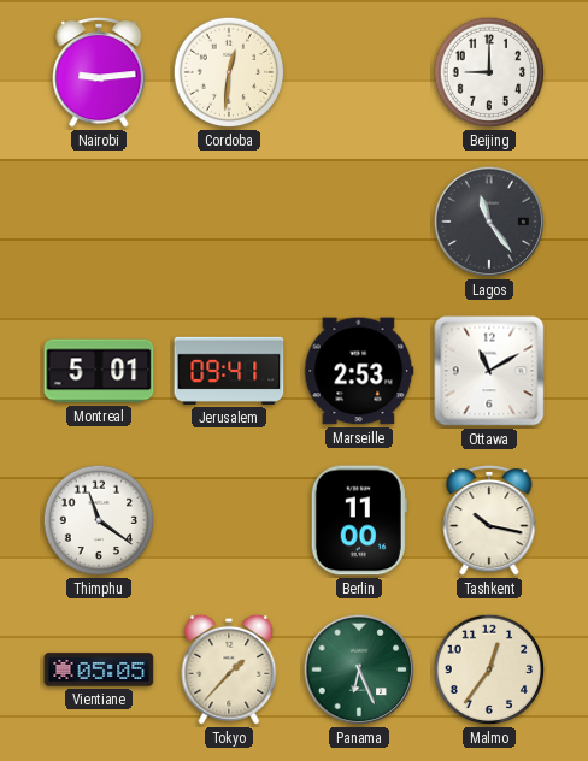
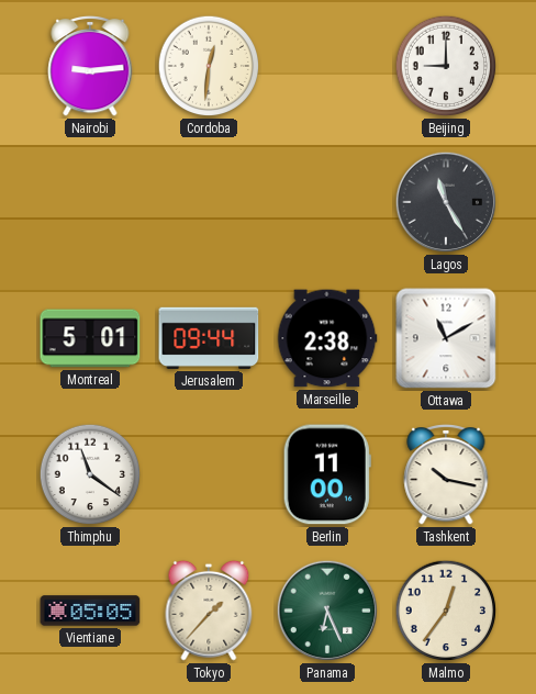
Lagos: 11:24 -> 11:25 (446, 202)
Jerusalem: 09:41 -> 09:44 (209, 338)
Marseille: 2:53 -> 2:38 (327, 338)
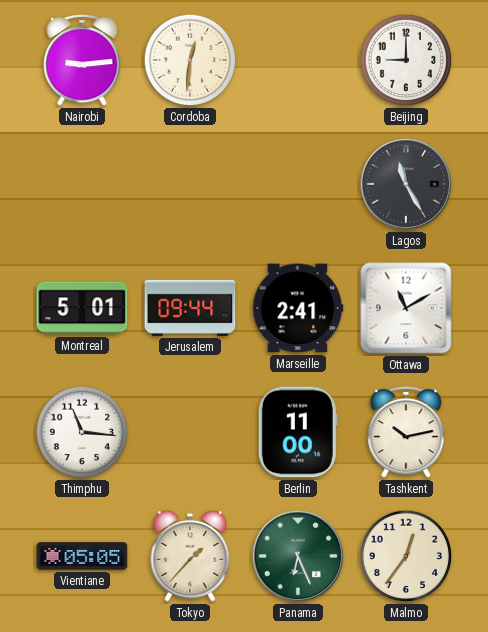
Marseille: 2:38 -> 2:41 (298, 308)
Thimphu: 11:21 -> 11:16 (82, 432)
Tashkent: 10:17 -> 10:13 (406, 432)
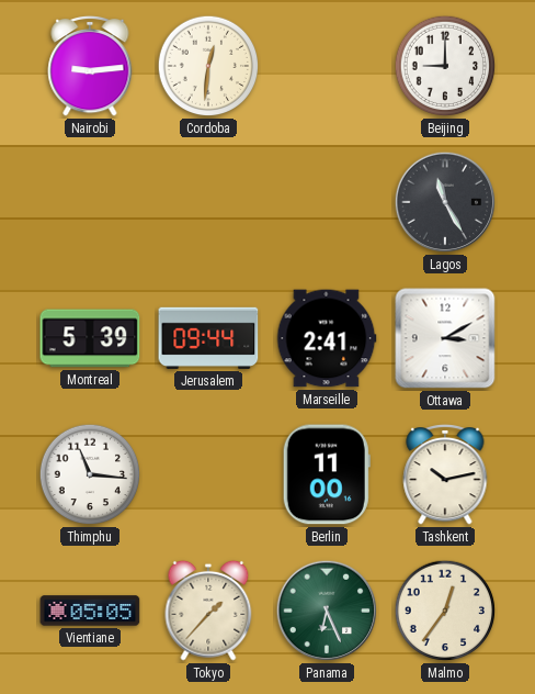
Montreal: 5:01 -> 5:39 (90, 338)
Ottawa: 11:10 -> 3:10 (445, 338)
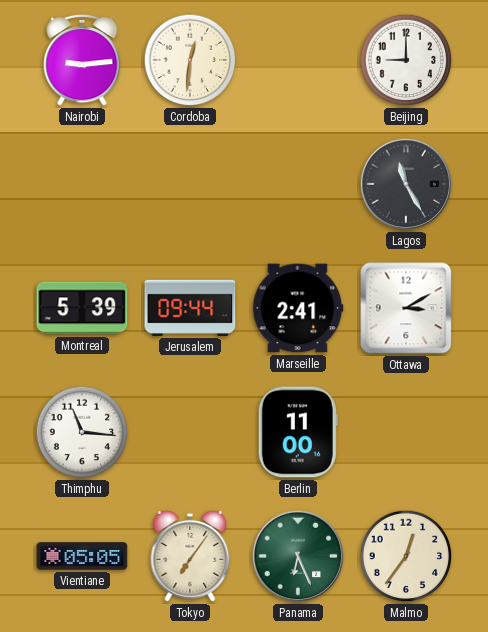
Tashkent: 10:13 -> none (445, 474)
Tokyo: 1:37 -> 7:06 (190, 556)
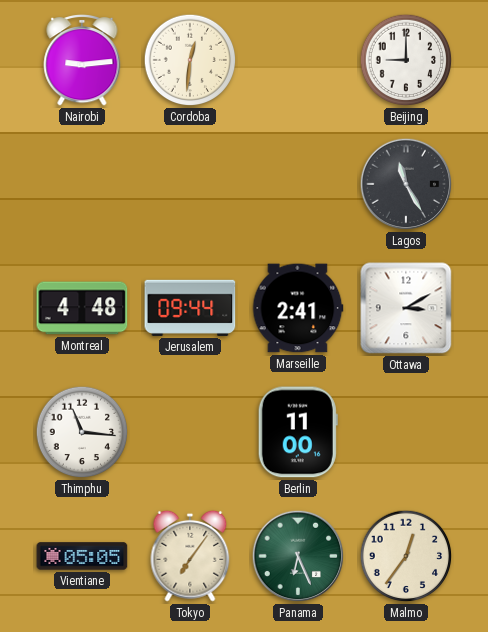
Montreal: 5:39 -> 4:48 (82, 308)
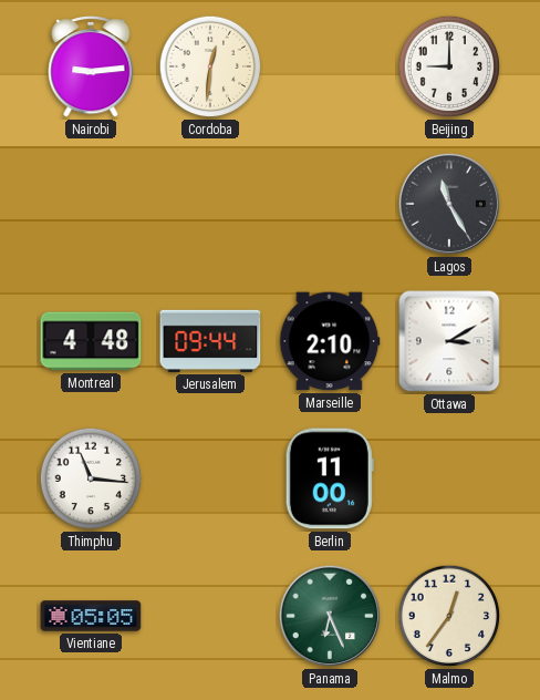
Marseille: 2:41 -> 2:10 (330, 341)
Tokyo: 7:06 -> none (190, 556)
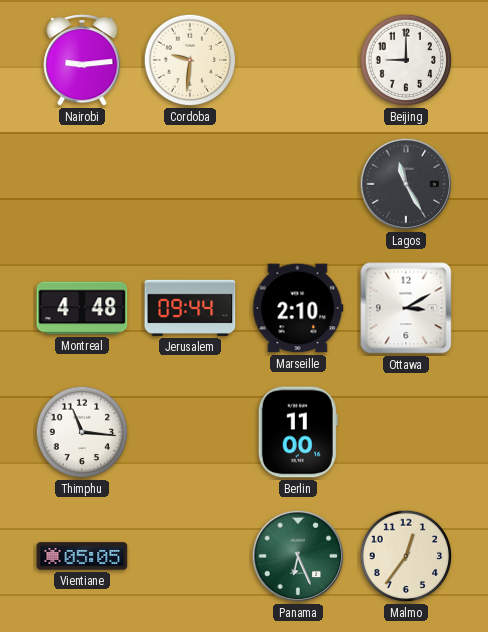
Cordoba: 12:31 -> 9:31 (190, 60)
